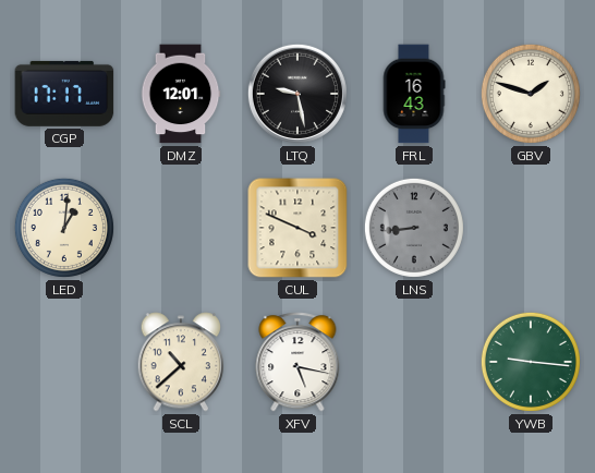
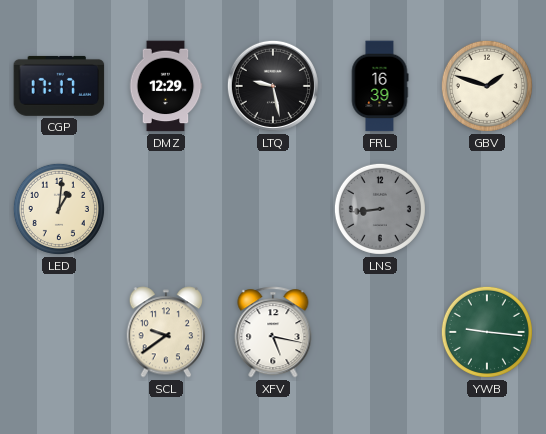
DMZ: 12:01 -> 12:29 (166, 86)
FRL: 16:43 -> 16:39 (380, 86)
CUL: 3:49 -> none (297, 228)
SCL: 10:38 -> 9:39 (166, 332)
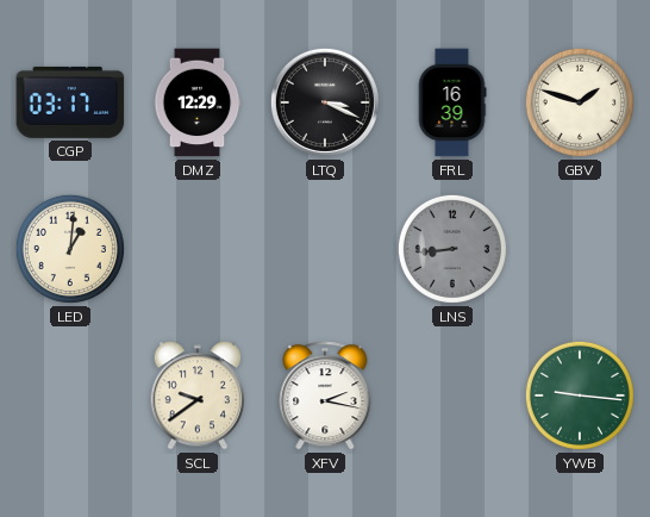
CGP: 17:17 -> 03:17 (70, 102)
LTQ: 9:28 -> 3:19 (325, 102)
XFV: 5:17 -> 2:17 (325, 395)
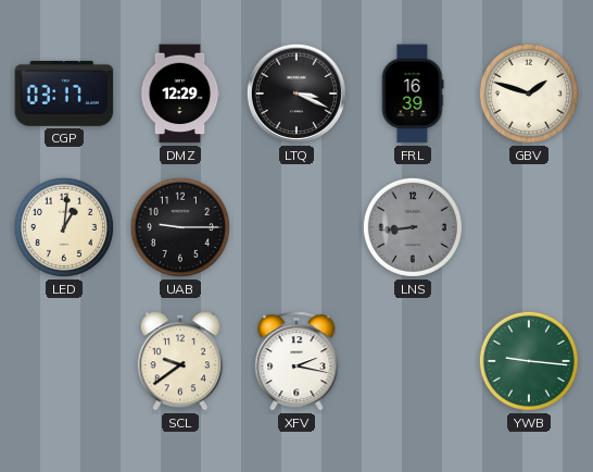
UAB: none -> 9:15 (180, 227)
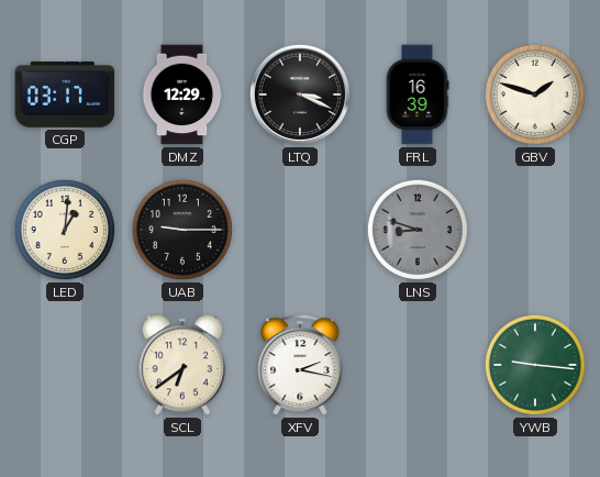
LNS: 8:44 -> 8:48 (418, 230)
SCL: 9:39 -> 6:39 (182, 365)
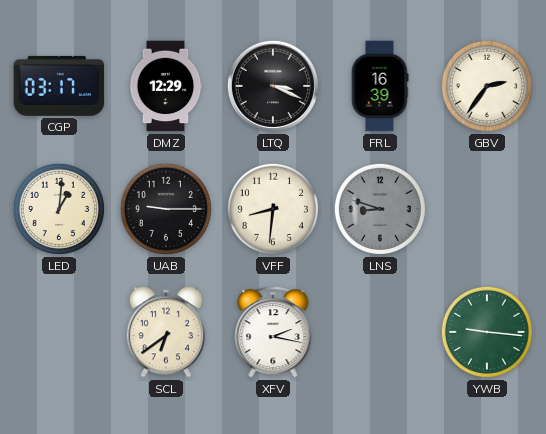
GBV: 1:48 -> 2:36 (487, 86)
VFF: none -> 8:31 (273, 209)
